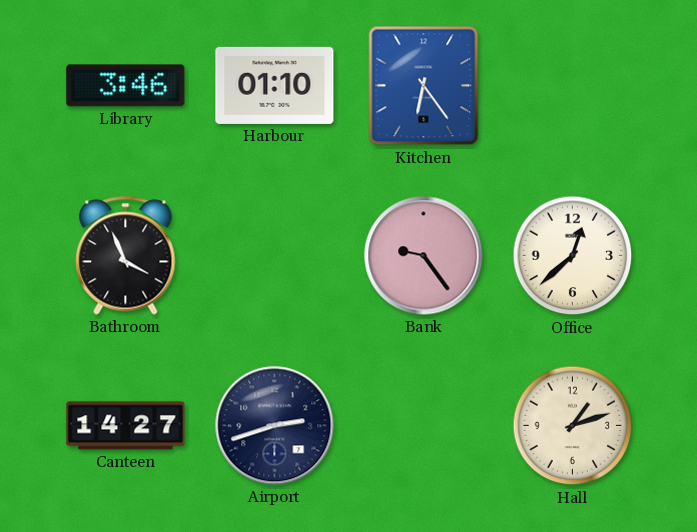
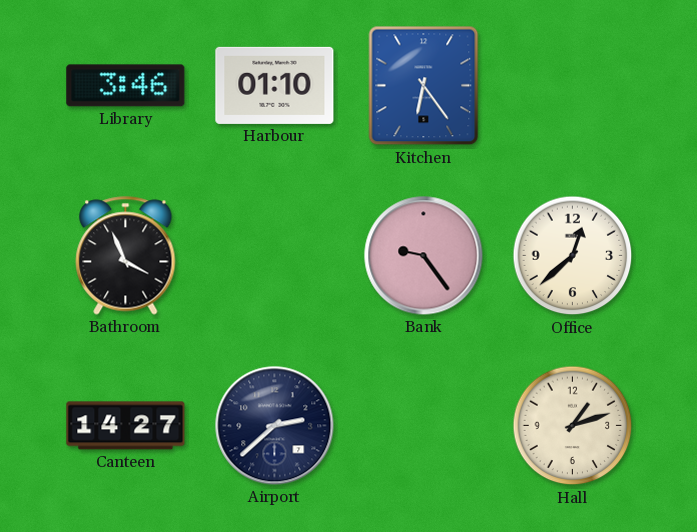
Airport: 2:42 -> 2:38 (275, 426)
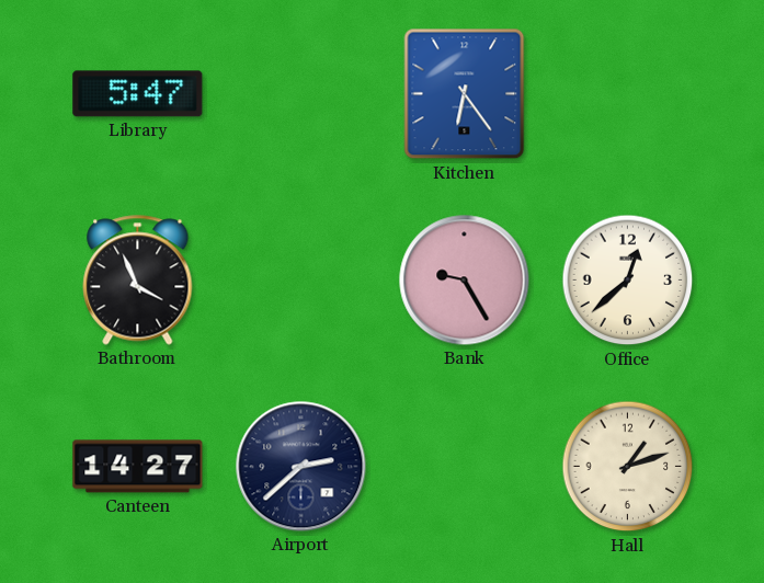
Library: 3:46 -> 5:47 (138, 94)
Harbour: 01:10 -> none (275, 85)
Bank: 9:24 -> 9:25 (465, 281)
